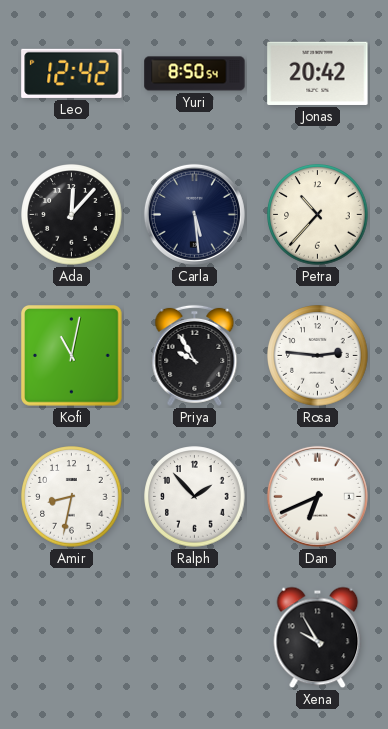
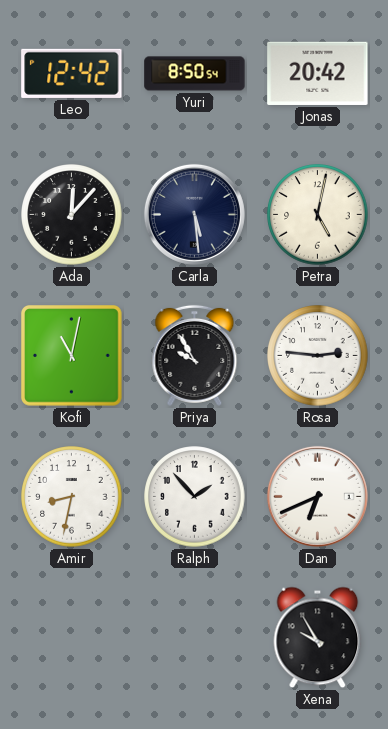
Petra: 10:37 -> 5:02 (318, 215)
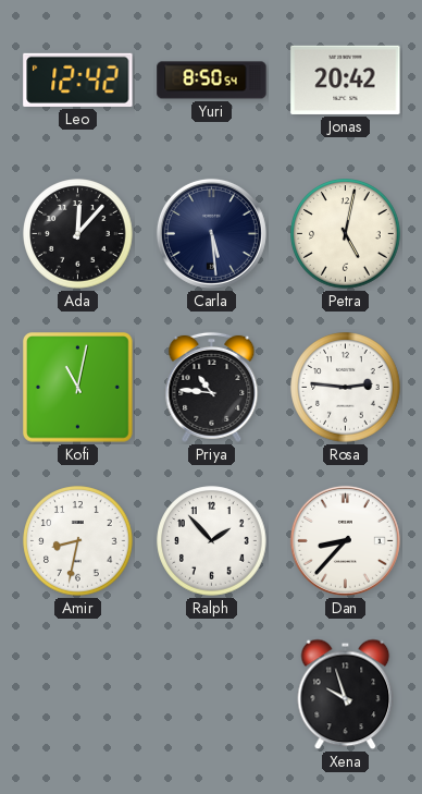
Priya: 9:55 -> 10:46 (212, 387)
Dan: 6:41 -> 8:37 (345, 540)
Xena: 9:55 -> 9:57 (346, 695)
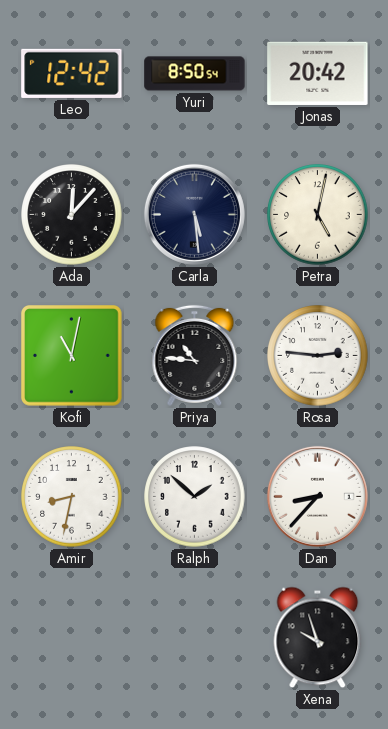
Ralph: 1:53 -> 1:52 (195, 497)
